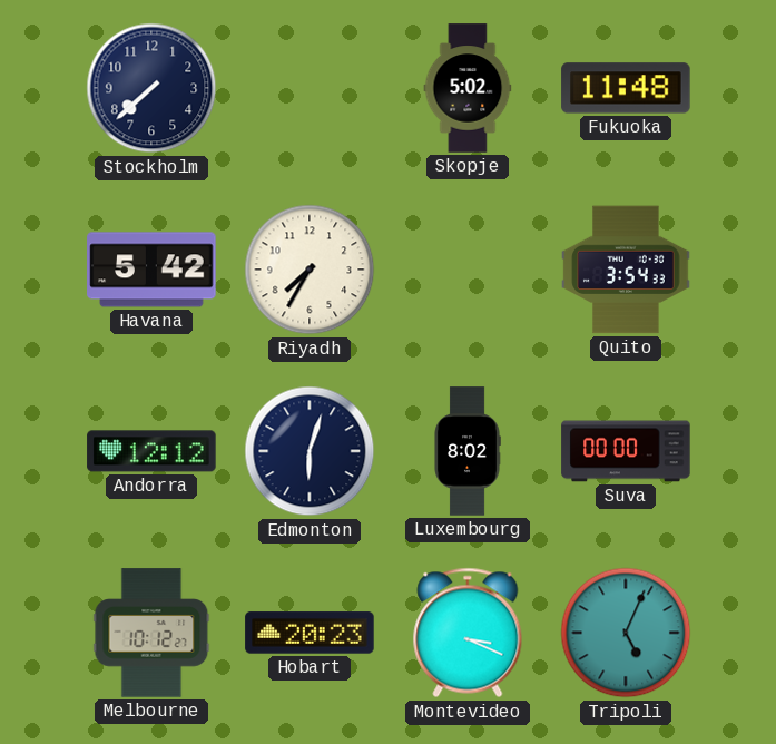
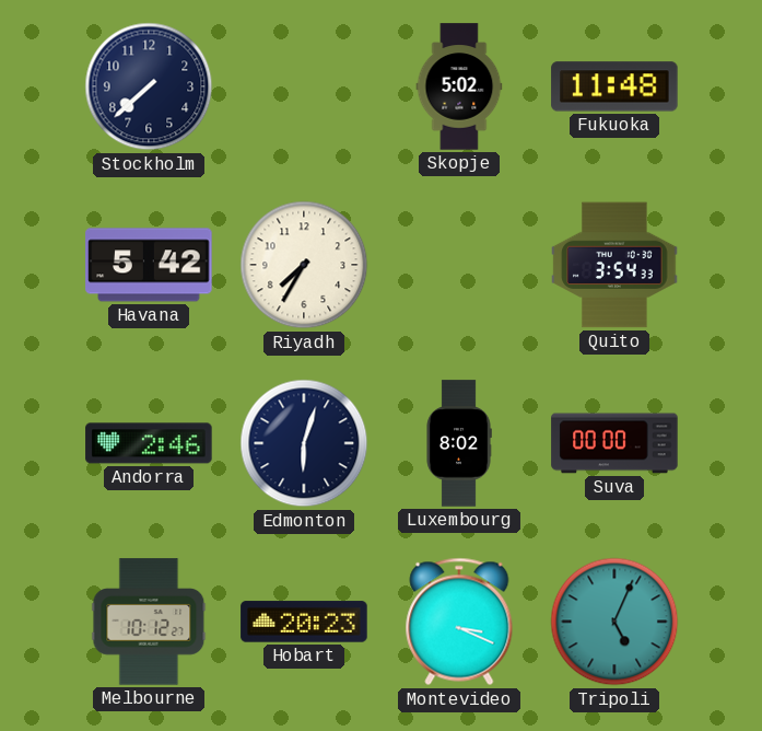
Andorra: 12:12 -> 2:46 (149, 443)
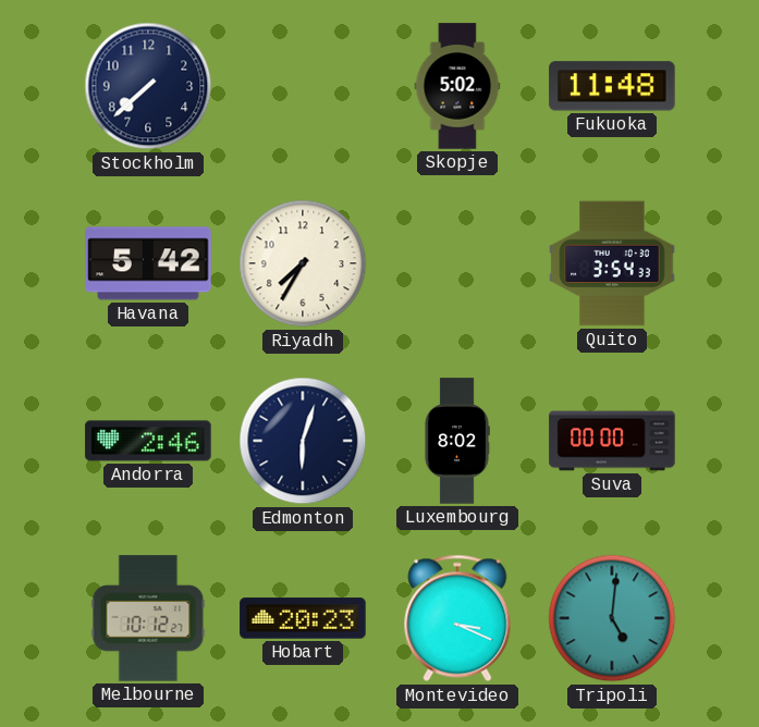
Tripoli: 5:04 -> 5:01 (612, 618)
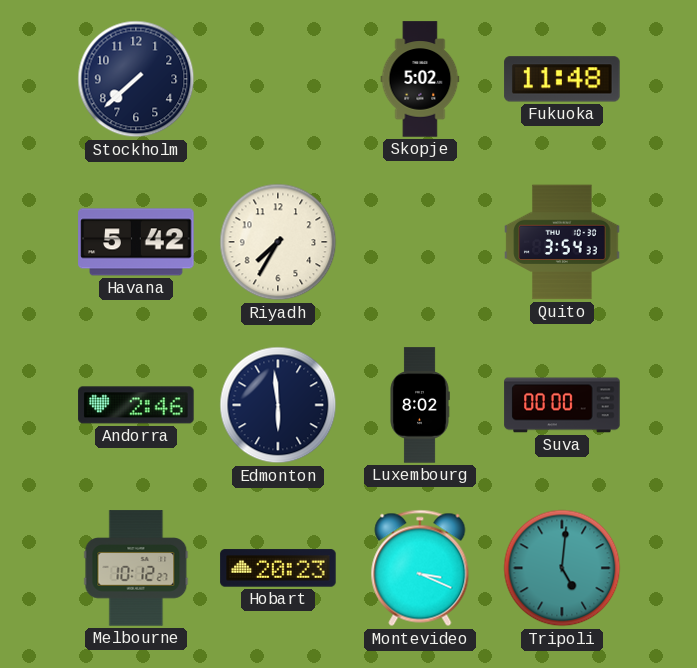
Edmonton: 6:03 -> 5:59 (278, 405)
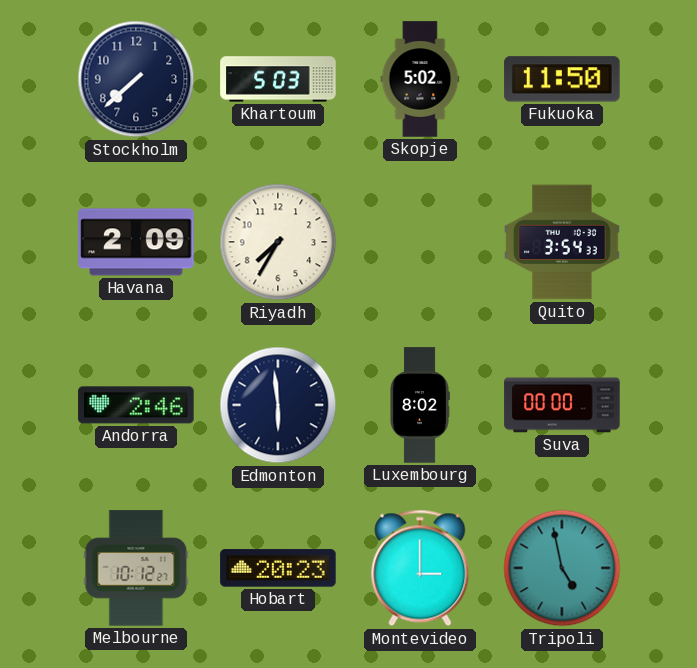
Khartoum: none -> 5:03 (278, 79)
Fukuoka: 11:48 -> 11:50 (562, 79)
Havana: 5:42 -> 2:09 (136, 242)
Montevideo: 3:19 -> 3:00 (420, 568)
Tripoli: 5:01 -> 4:58 (562, 568)
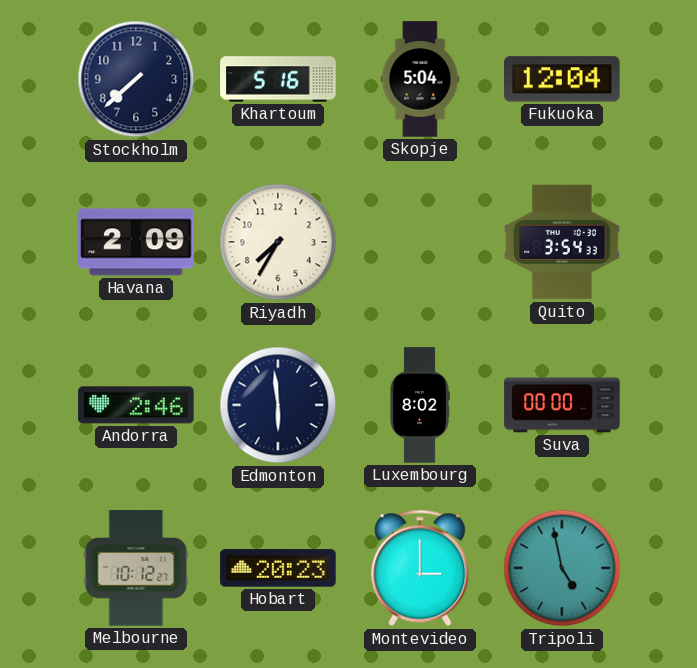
Khartoum: 5:03 -> 5:16 (278, 79)
Skopje: 5:02 -> 5:04 (420, 79)
Fukuoka: 11:50 -> 12:04 (562, 79)
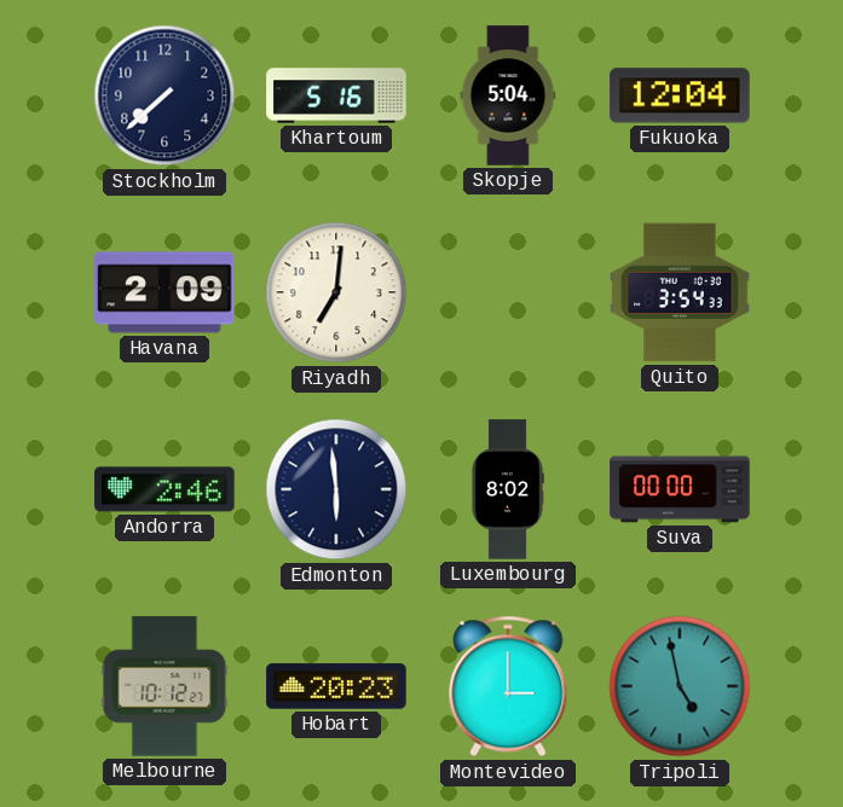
Riyadh: 7:35 -> 7:01 (336, 292)
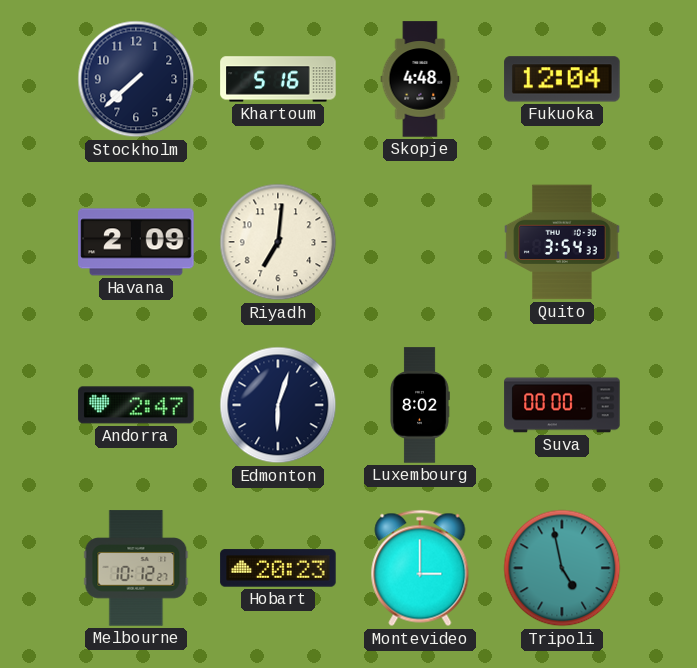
Skopje: 5:04 -> 4:48 (420, 79)
Andorra: 2:46 -> 2:47 (136, 405)
Edmonton: 5:59 -> 6:03 (278, 405)
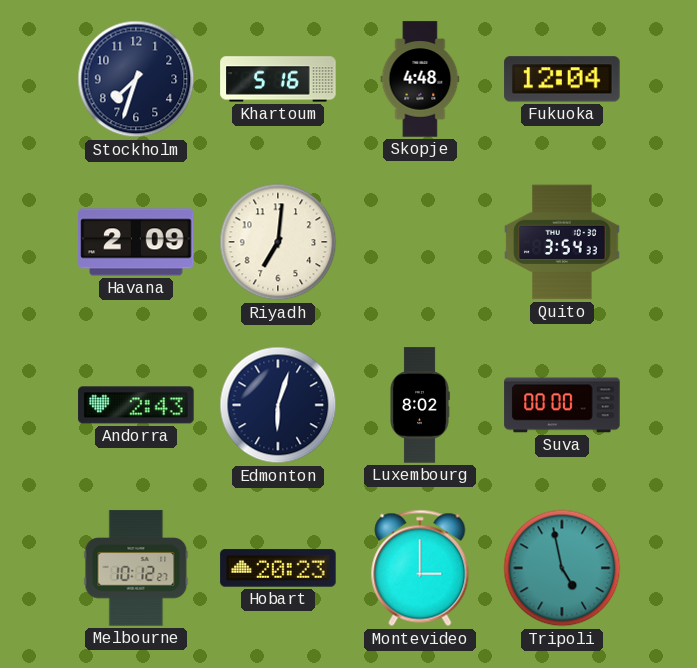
Stockholm: 7:38 -> 7:33 (136, 79)
Andorra: 2:47 -> 2:43 (136, 405)
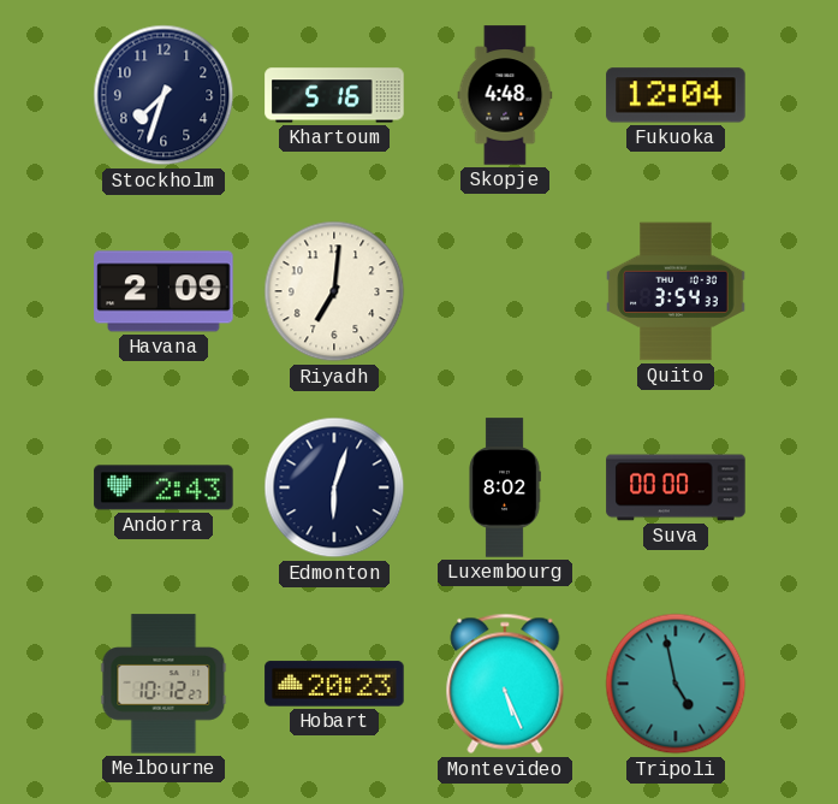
Montevideo: 3:00 -> 5:26 (505, 684)
